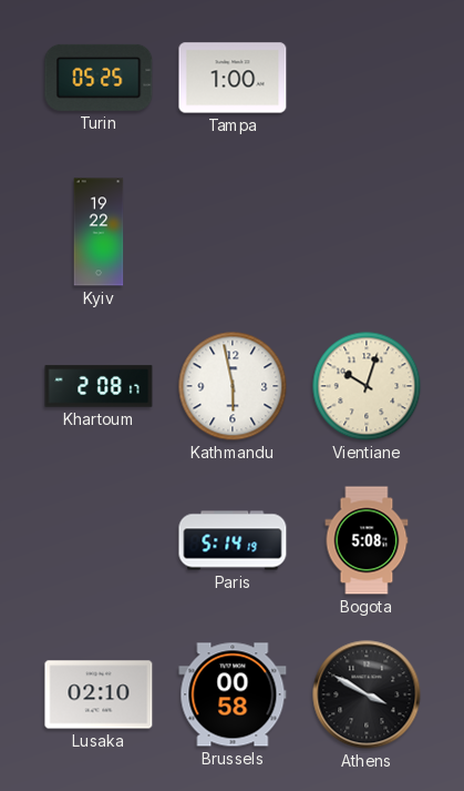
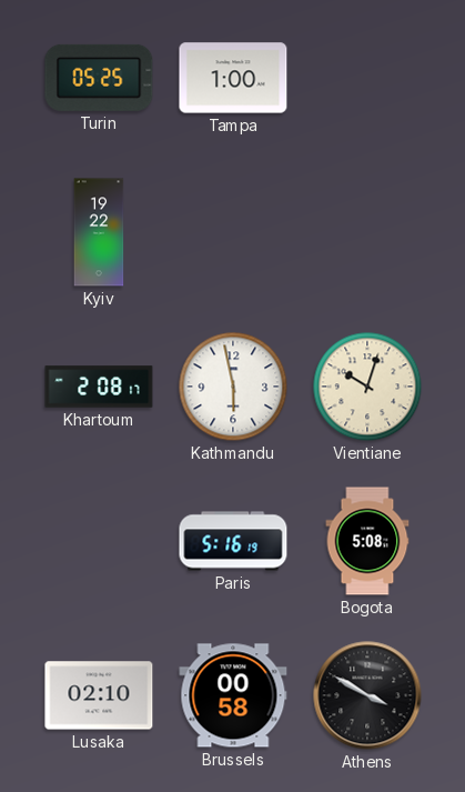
Paris: 5:14 -> 5:16 (233, 541)
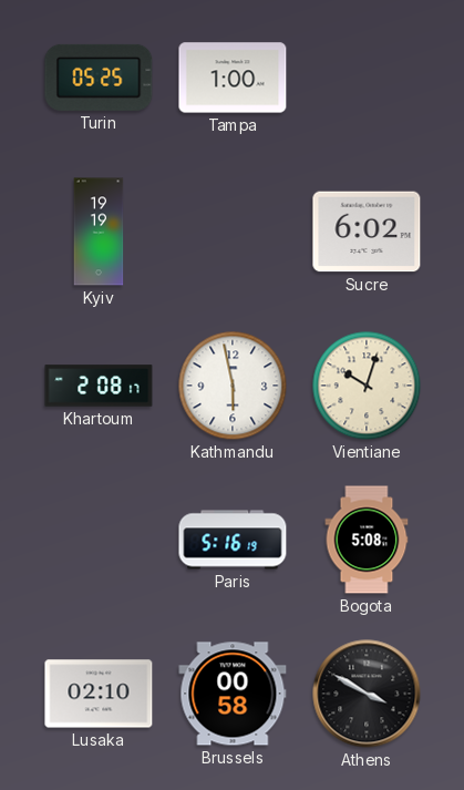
Kyiv: 19:22 -> 19:19 (99, 232)
Sucre: none -> 6:02 (367, 232)
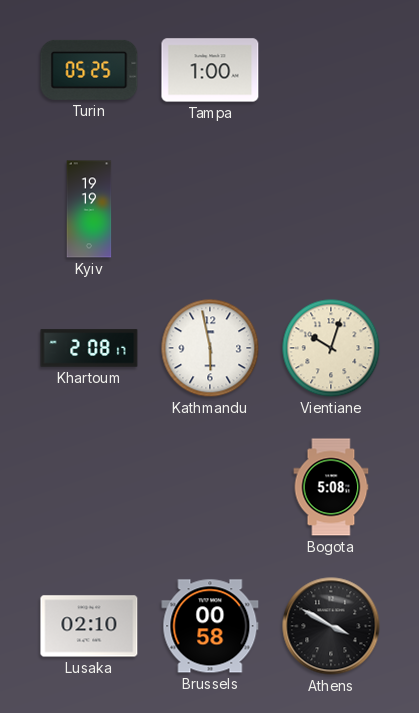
Sucre: 6:02 -> none (367, 232)
Paris: 5:16 -> none (233, 540)
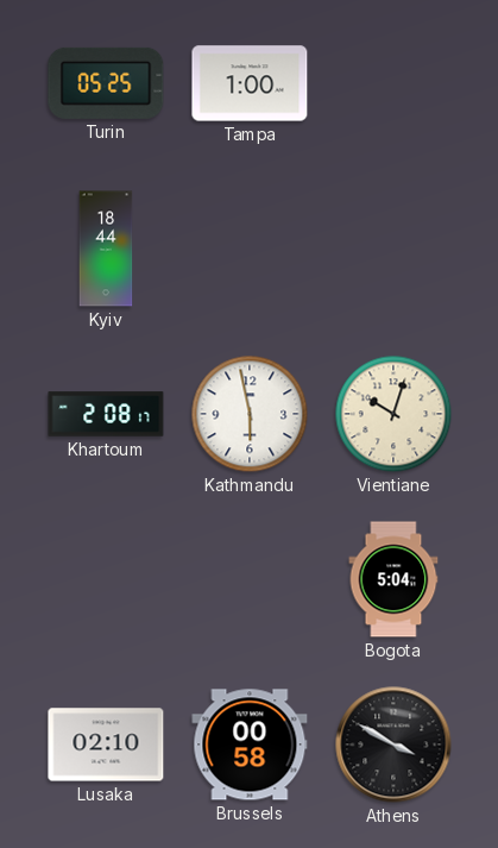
Kyiv: 19:19 -> 18:44 (106, 249)
Bogota: 5:08 -> 5:04 (393, 579)
